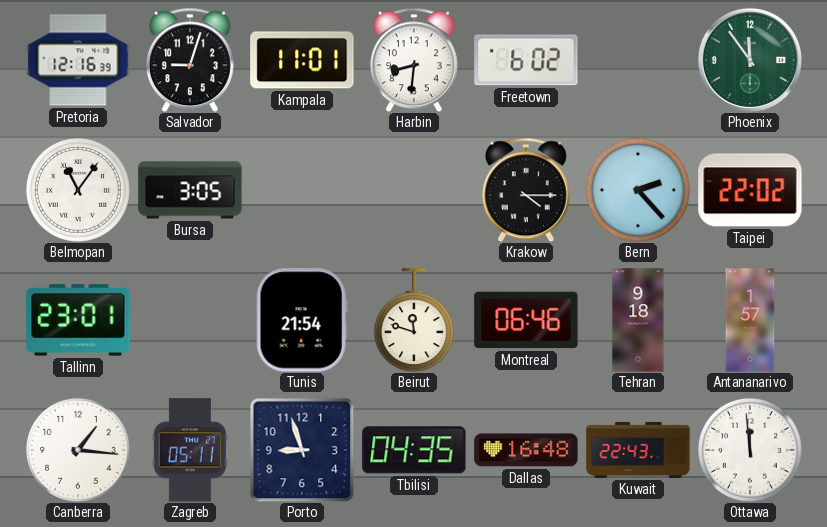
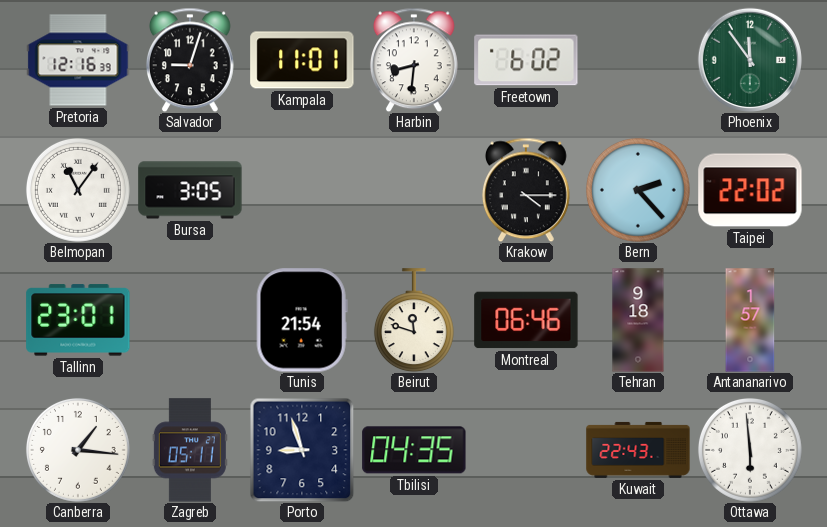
Dallas: 16:48 -> none (526, 450)
Ottawa: 11:59 -> 5:59 (750, 450)
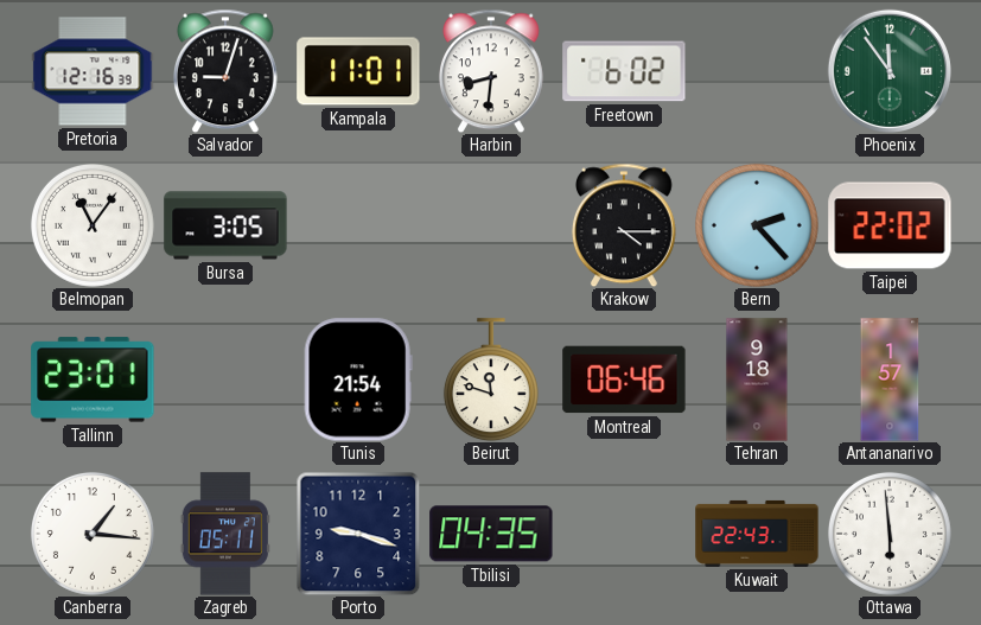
Porto: 8:57 -> 9:18 (358, 534)
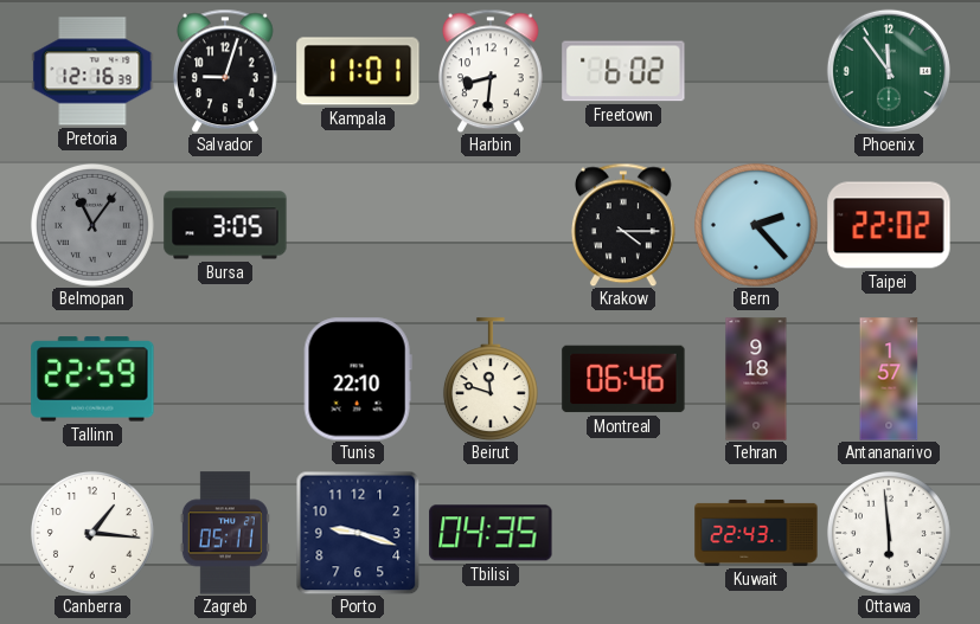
Belmopan dial: white -> grey (92, 225)
Tallinn: 23:01 -> 22:59 (92, 379)
Tunis: 21:54 -> 22:10 (358, 379)
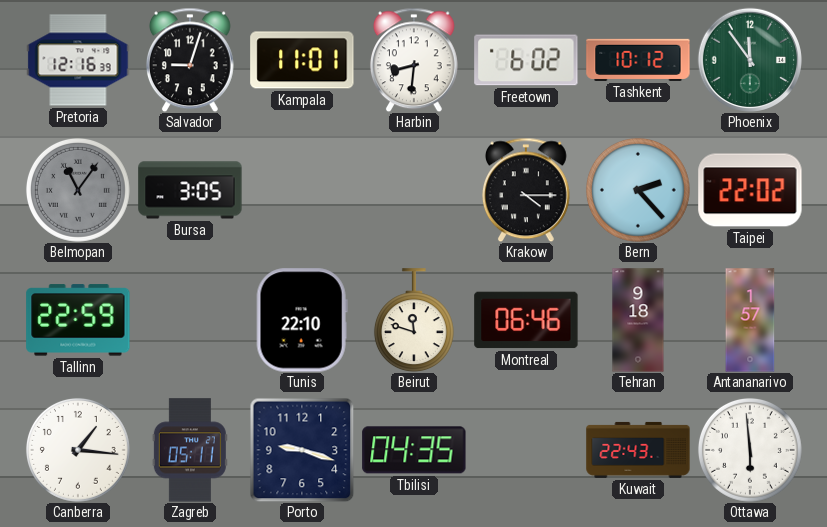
Tashkent: none -> 10:12 (638, 60)
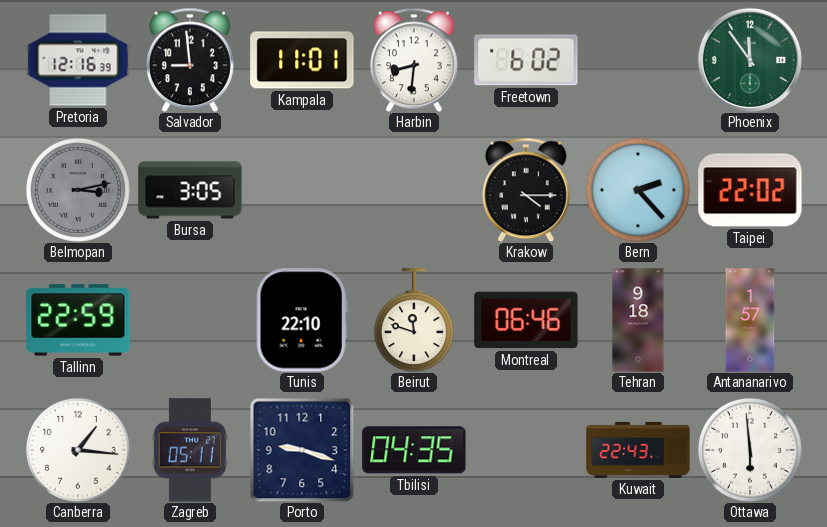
Salvador: 9:03 -> 8:59 (190, 60)
Tashkent: 10:12 -> none (638, 60)
Belmopan: 11:06 -> 3:13 (78, 190)
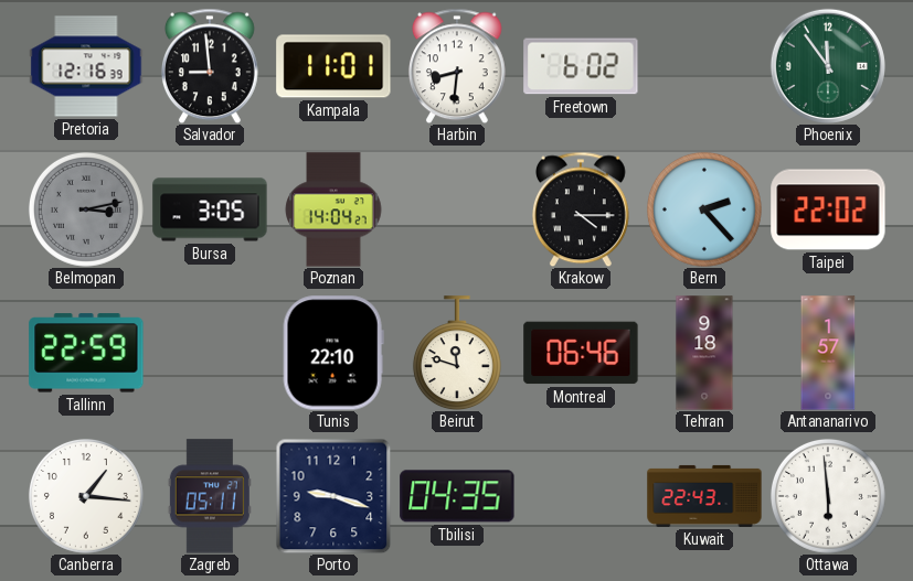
Poznan: none -> 14:04 (333, 209)
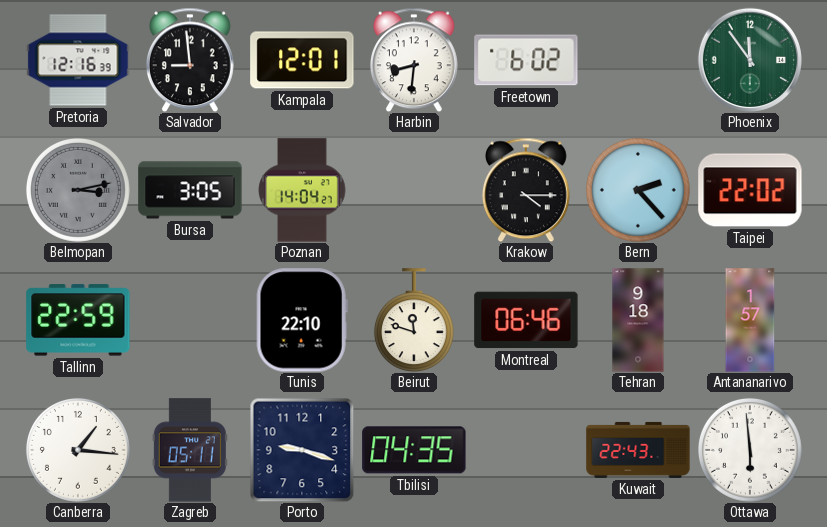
Kampala: 11:01 -> 12:01 (302, 60)
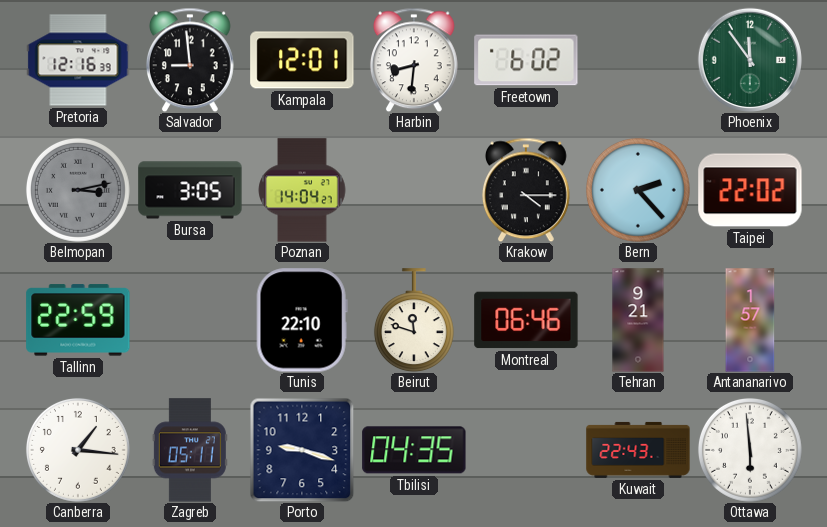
Tehran: 9:18 -> 9:21 (638, 320)
